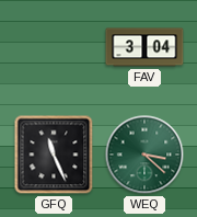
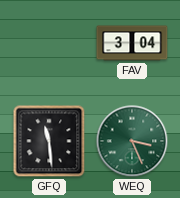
GFQ: 11:26 -> 11:29 (49, 141)
WEQ: 3:22 -> 3:26 (132, 141)
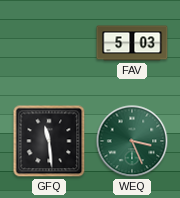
FAV: 3:04 -> 5:03 (132, 43)
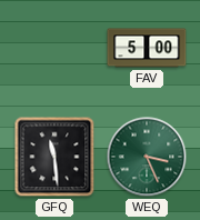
FAV: 5:03 -> 5:00 (147, 48)
